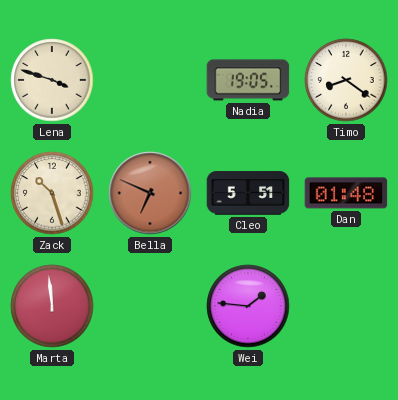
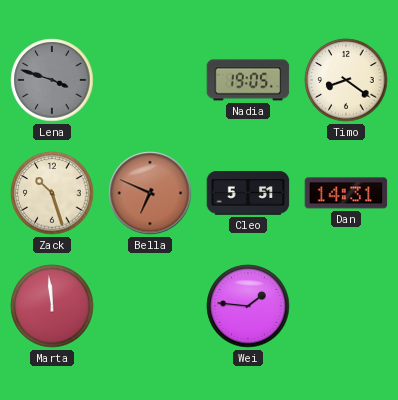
Lena dial: cream -> grey (52, 80)
Dan: 01:48 -> 14:31 (346, 193)
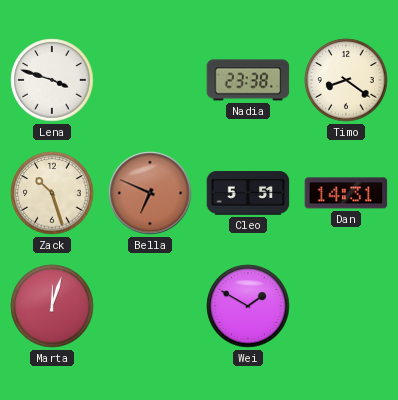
Lena dial: grey -> white (52, 80)
Nadia: 19:05 -> 23:38 (248, 80)
Marta: 11:59 -> 12:03 (52, 306)
Wei: 1:46 -> 1:50 (248, 306)
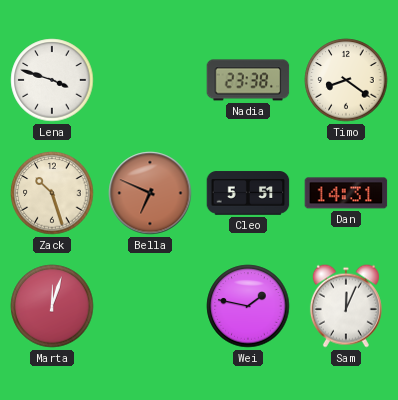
Wei: 1:50 -> 1:47 (248, 306)
Sam: none -> 12:04 (346, 306)
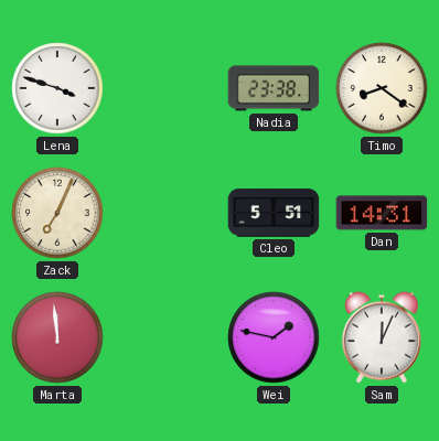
Zack: 10:27 -> 7:04 (57, 213)
Bella: 6:49 -> none (150, 193)
Marta: 12:03 -> 11:59 (57, 337)
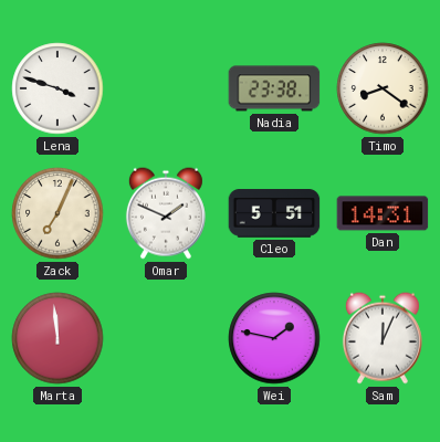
Omar: none -> 1:49 (166, 213)
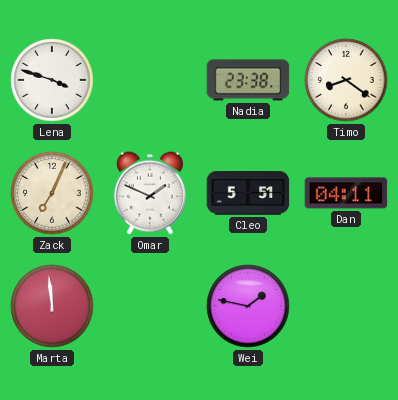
Dan: 14:31 -> 04:11 (346, 193)
Sam: 12:04 -> none (383, 338)
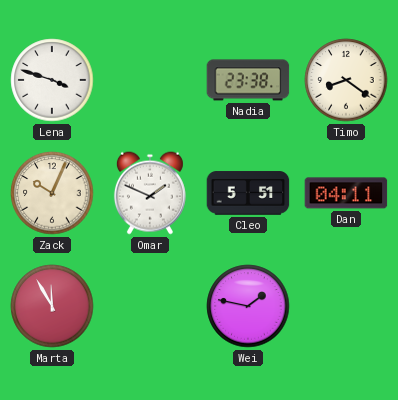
Zack: 7:04 -> 10:04 (52, 193)
Marta: 11:59 -> 11:55 (52, 306)
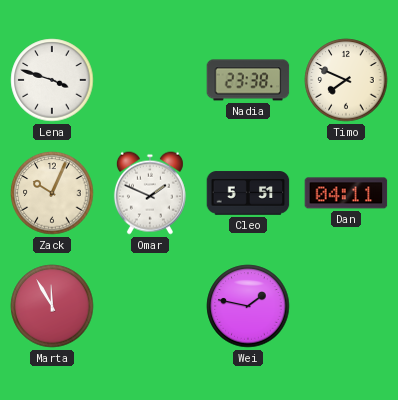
Timo: 8:21 -> 7:49 (346, 80)
